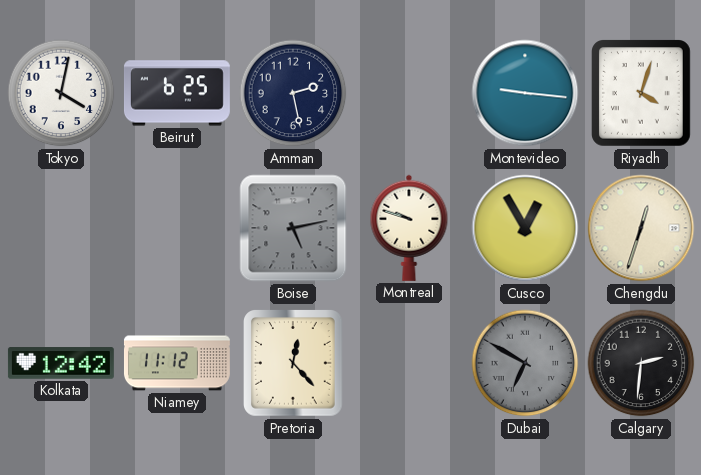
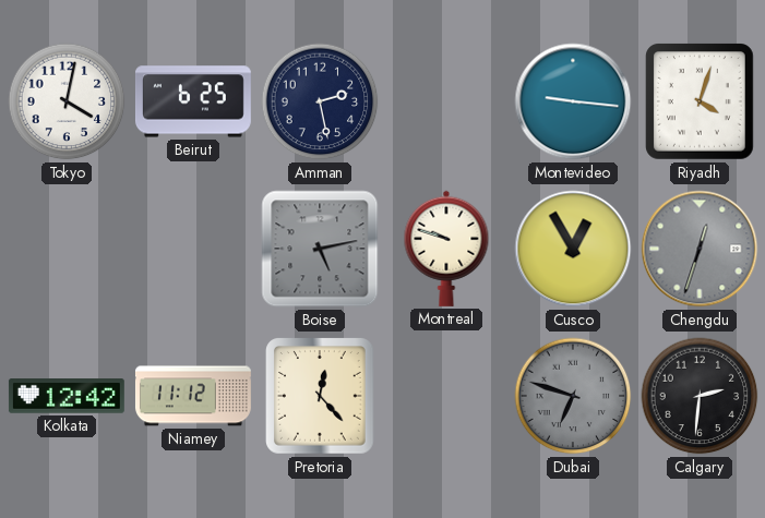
Chengdu dial: cream -> grey (700, 249)
Dubai: 6:50 -> 6:48 (573, 396)
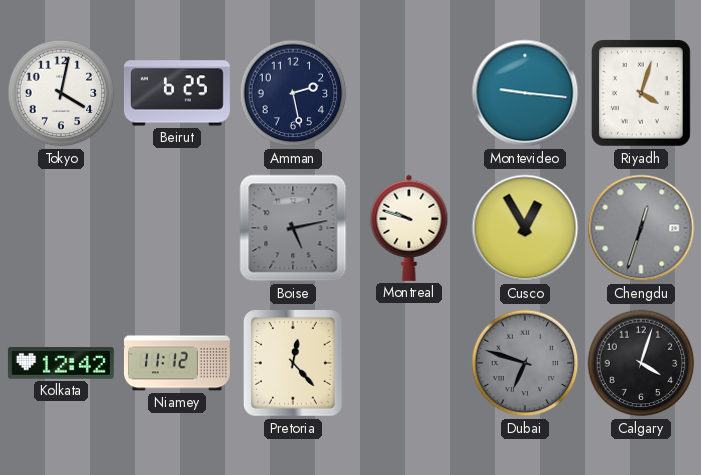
Calgary: 2:31 -> 4:03 (641, 363)
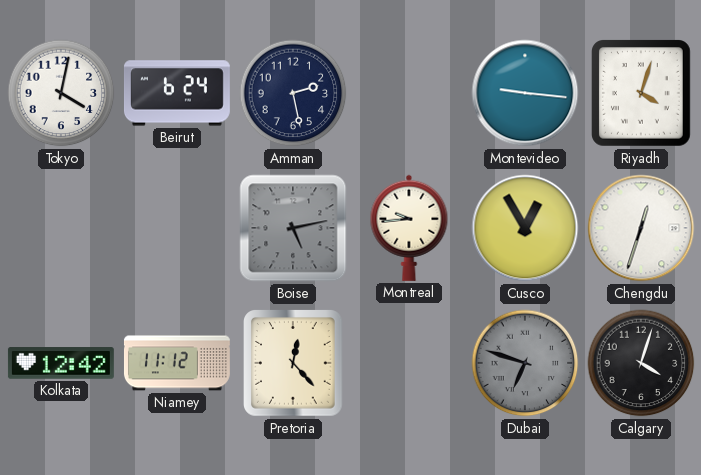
Beirut: 6:25 -> 6:24 (177, 93)
Montreal: 9:48 -> 9:44 (409, 228)
Chengdu dial: grey -> white (641, 228)
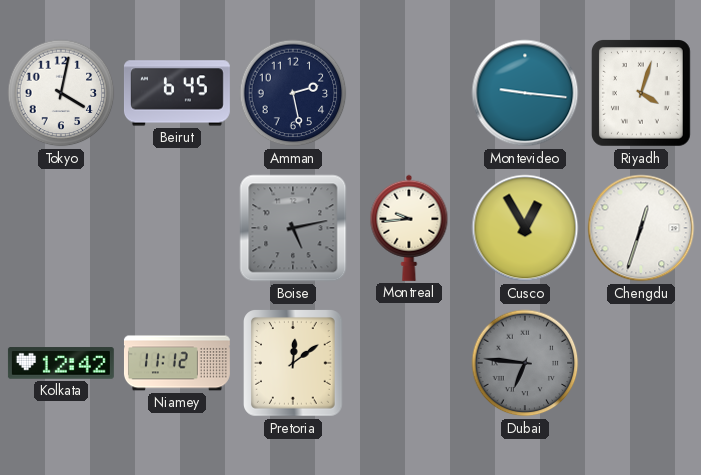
Beirut: 6:24 -> 6:45 (177, 93)
Pretoria: 12:23 -> 12:09 (294, 364)
Dubai: 6:48 -> 6:46 (525, 363)
Calgary: 4:03 -> none (641, 363)
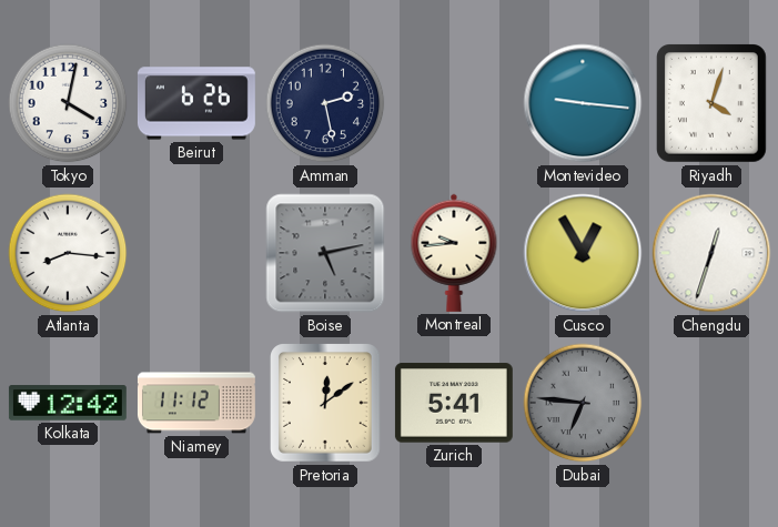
Beirut: 6:45 -> 6:26 (196, 103)
Atlanta: none -> 8:16 (68, 253)
Zurich: none -> 5:41 (454, 403)
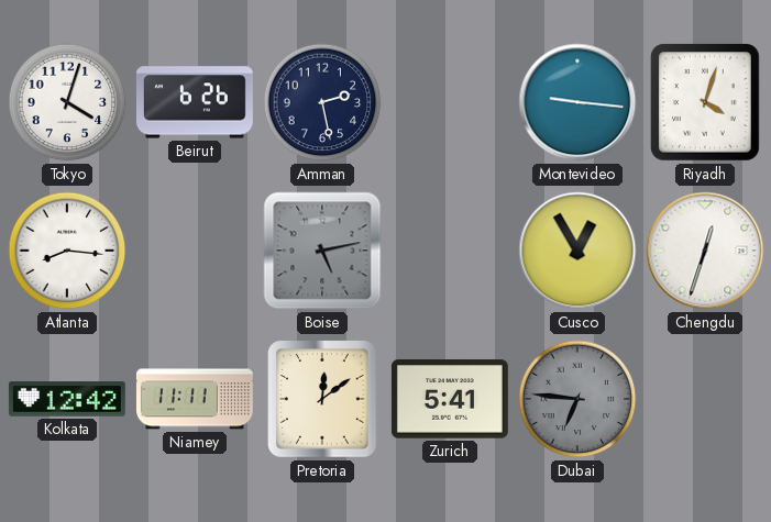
Tokyo: 4:02 -> 4:03 (67, 102)
Montreal: 9:44 -> none (454, 253)
Niamey: 11:12 -> 11:11 (195, 399)
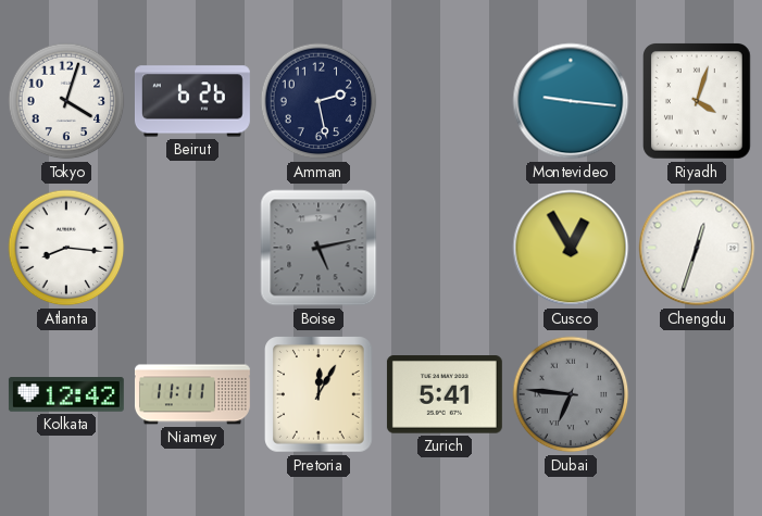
Pretoria: 12:09 -> 12:05 (320, 395)
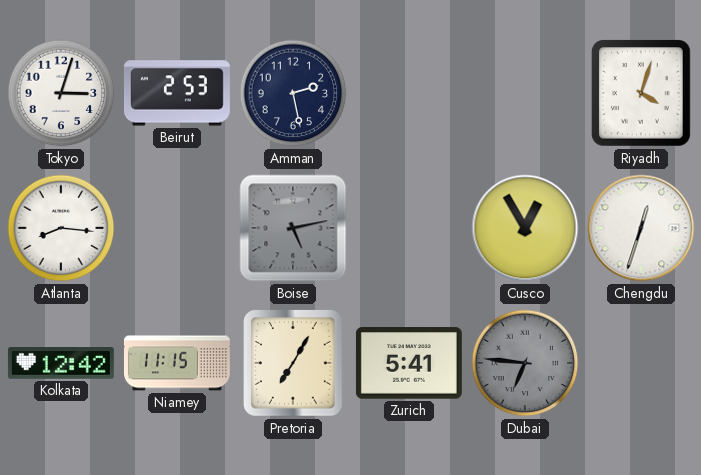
Tokyo: 4:03 -> 3:03 (61, 93)
Beirut: 6:26 -> 2:53 (177, 93)
Montevideo: 9:16 -> none (571, 101)
Niamey: 11:11 -> 11:15 (177, 363)
Pretoria: 12:05 -> 7:05 (294, 364)
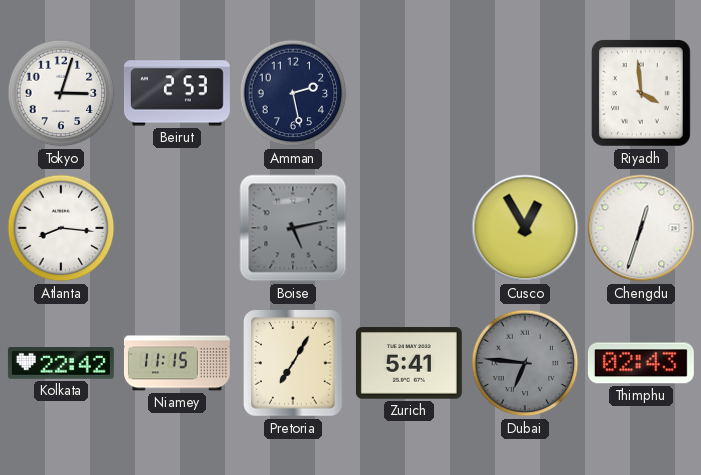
Riyadh: 4:03 -> 3:59 (642, 94)
Kolkata: 12:42 -> 22:42 (61, 363)
Thimphu: none -> 02:43 (641, 363)
